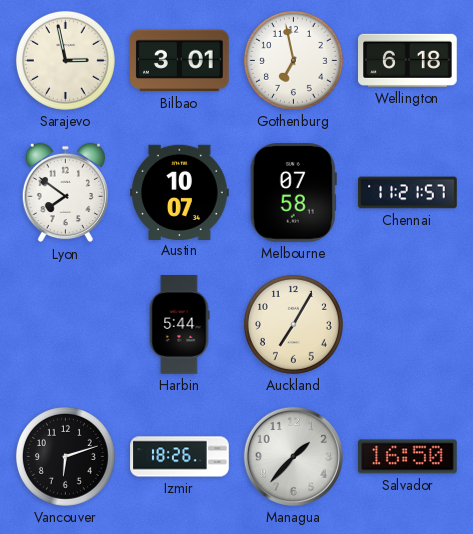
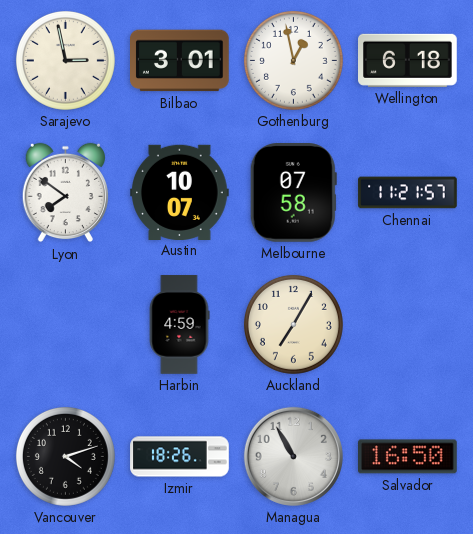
Gothenburg: 6:58 -> 12:58 (293, 60)
Harbin: 5:44 -> 4:59 (179, 325)
Vancouver: 6:12 -> 4:12 (65, 456)
Managua: 1:37 -> 10:55 (293, 456)
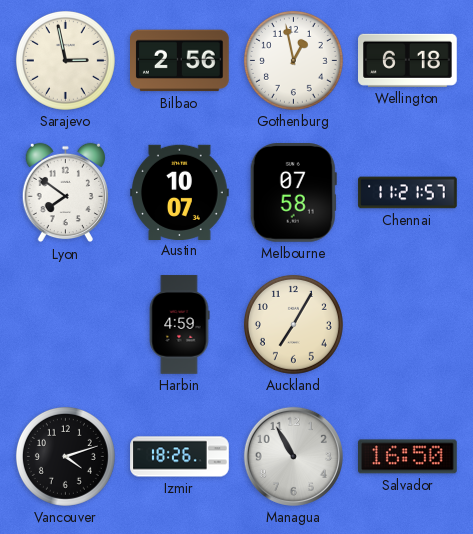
Bilbao: 3:01 -> 2:56 (180, 61)
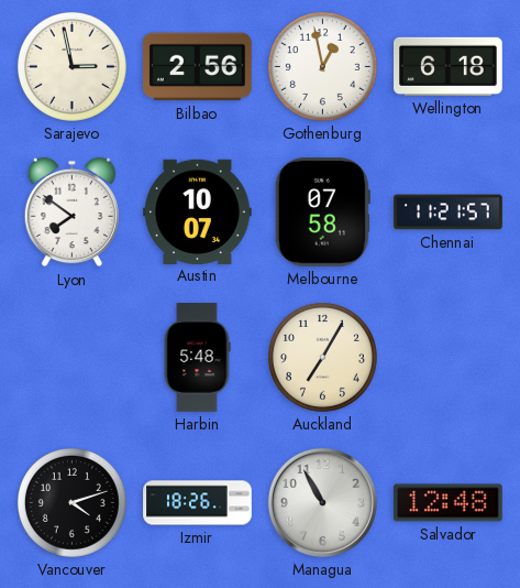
Harbin: 4:59 -> 5:48 (197, 358)
Salvador: 16:50 -> 12:48 (449, 503)
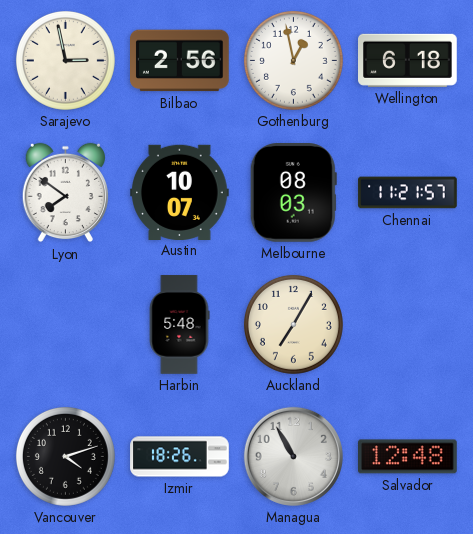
Melbourne: 07:58 -> 08:03 (293, 193)
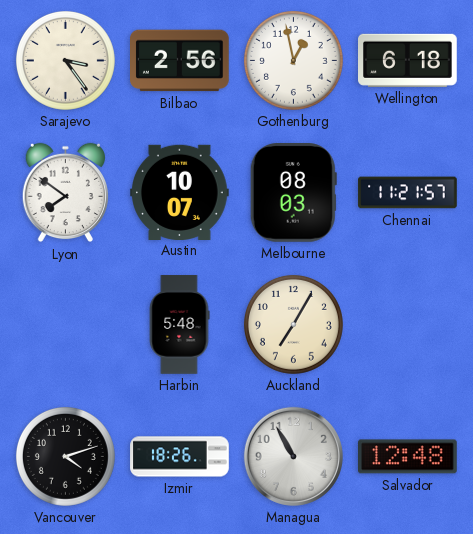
Sarajevo: 2:58 -> 3:24 (65, 60)
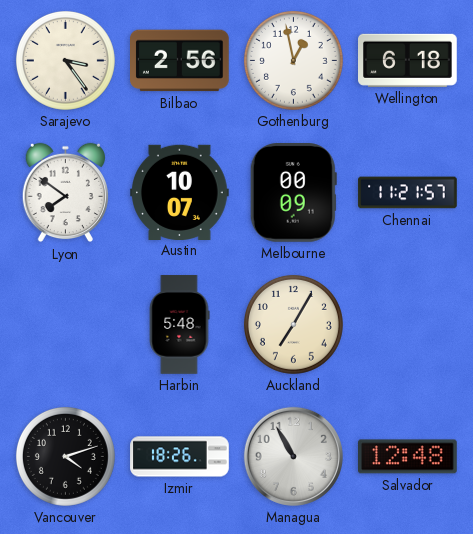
Melbourne: 08:03 -> 00:09 (293, 193)
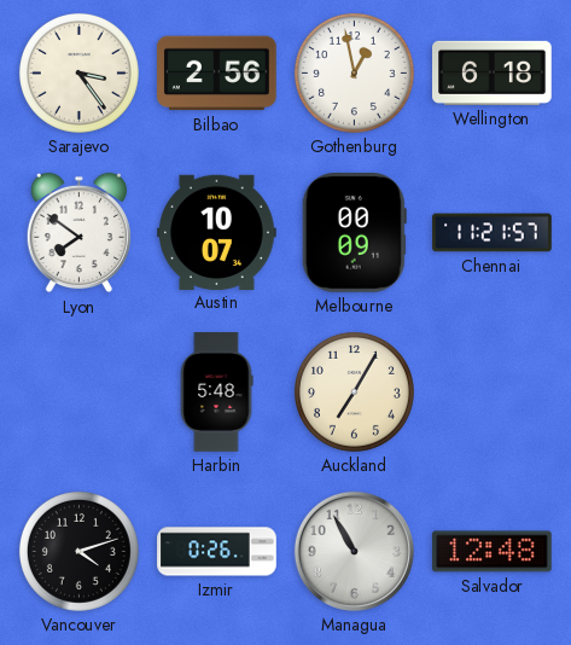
Izmir: 18:26 -> 0:26 (217, 552)
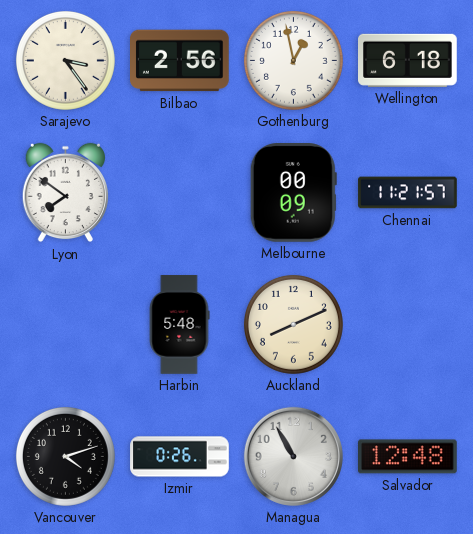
Austin: 10:07 -> none (217, 232)
Auckland: 7:05 -> 8:11 (293, 324)
